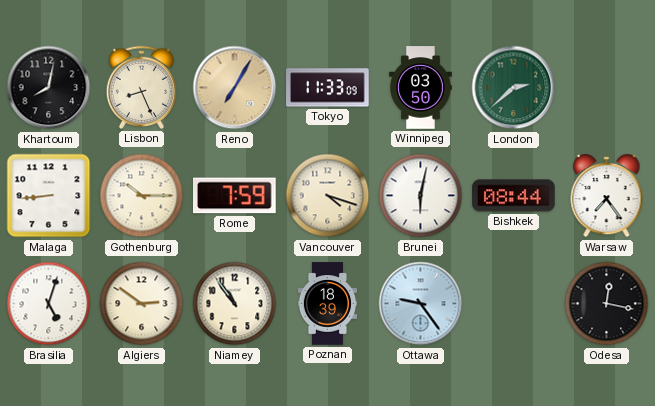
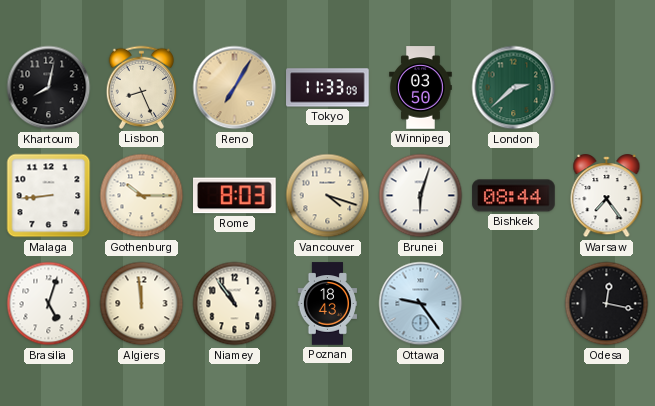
Rome: 7:59 -> 8:03 (235, 196)
Brunei: 6:02 -> 6:03 (421, 196)
Algiers: 2:51 -> 11:59 (142, 304)
Poznan: 18:39 -> 18:43 (327, 304)
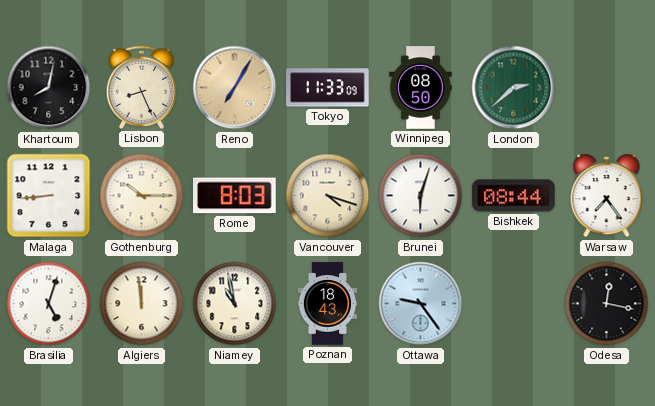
Winnipeg: 03:50 -> 08:50 (421, 88)
Niamey: 10:54 -> 10:58 (235, 304)
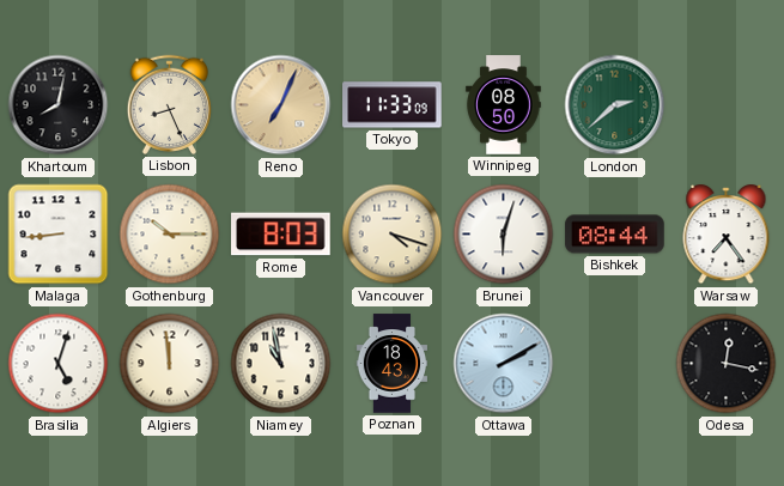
Reno: 7:05 -> 7:04 (281, 105)
Ottawa: 9:24 -> 2:10 (504, 364)
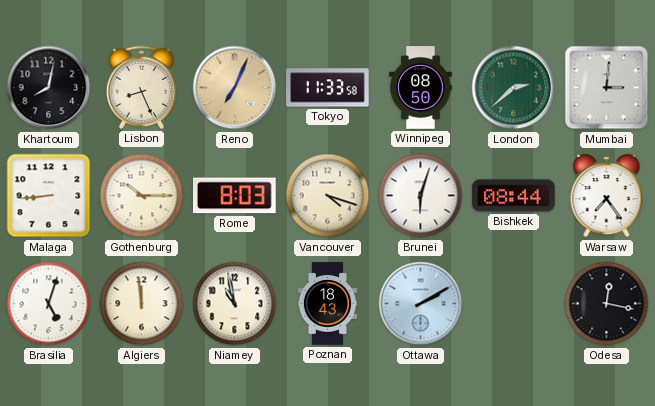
Tokyo: 11:33:09 -> 11:33:58 (328, 88)
Mumbai: none -> 3:01 (607, 88)
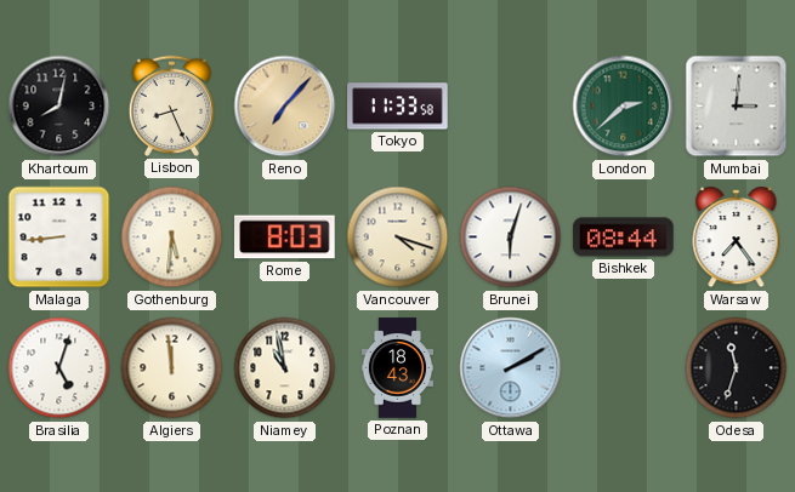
Reno: 7:04 -> 7:07 (285, 107)
Winnipeg: 08:50 -> none (421, 88)
Gothenburg: 10:15 -> 5:31 (172, 238)
Odesa: 12:17 -> 11:33 (737, 368)
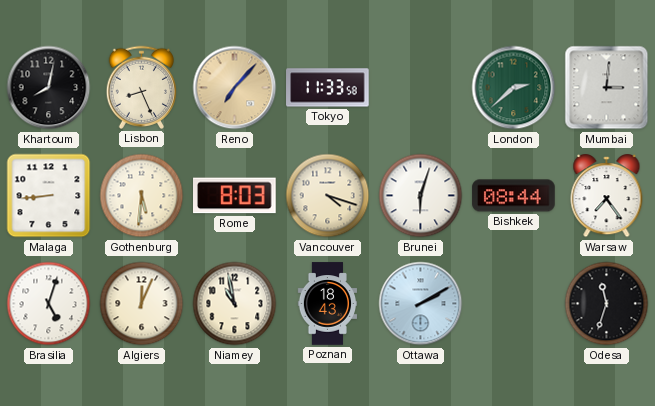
Algiers: 11:59 -> 12:04 (142, 304)
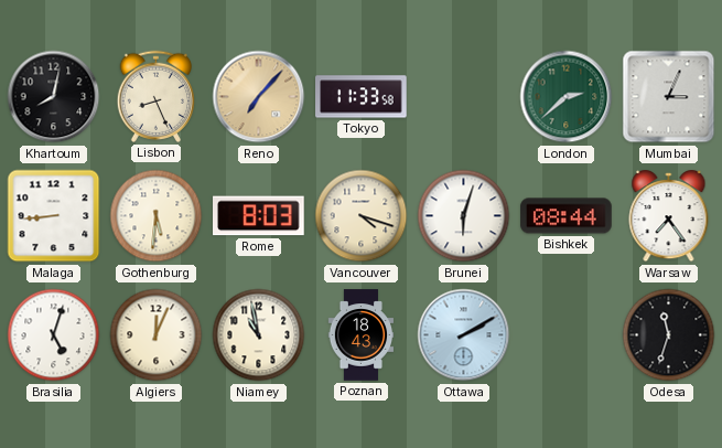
Mumbai: 3:01 -> 3:04 (669, 97)
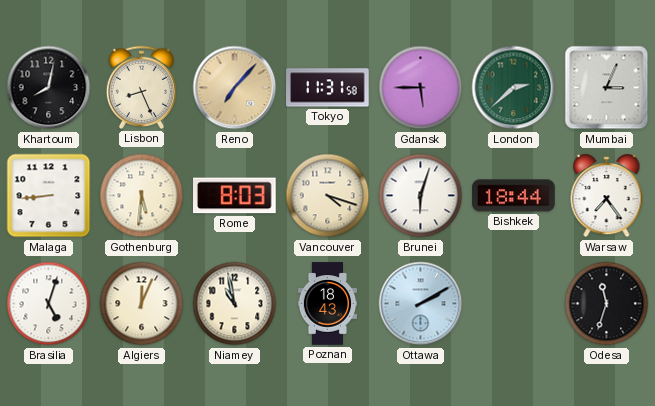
Tokyo: 11:33 -> 11:31 (328, 88)
Gdansk: none -> 5:45 (421, 88)
Bishkek: 08:44 -> 18:44 (514, 196)
